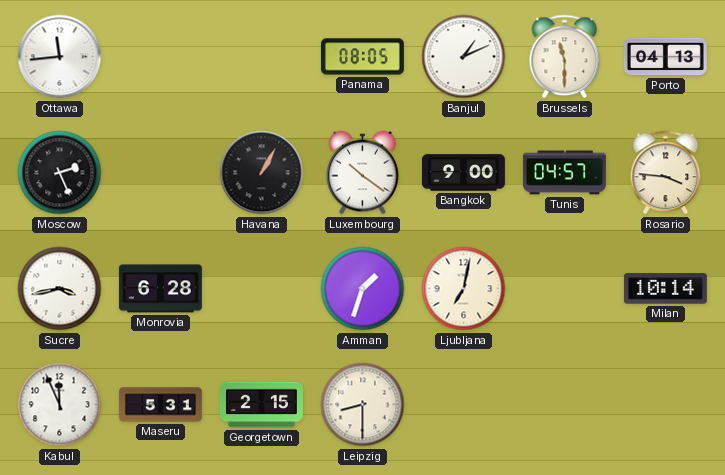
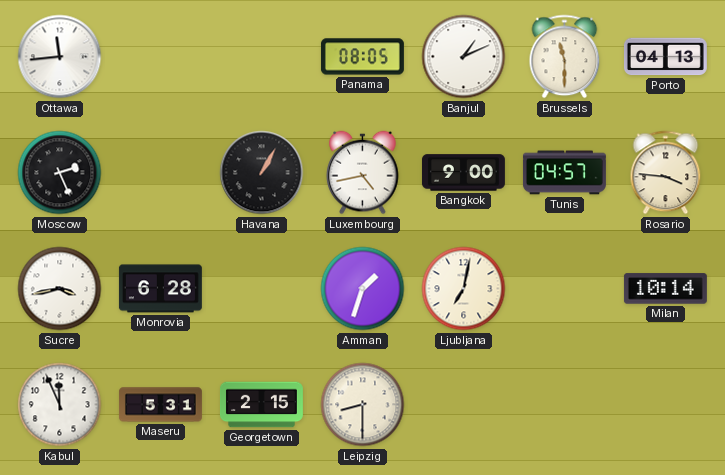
Luxembourg: 10:21 -> 4:43 (363, 173)
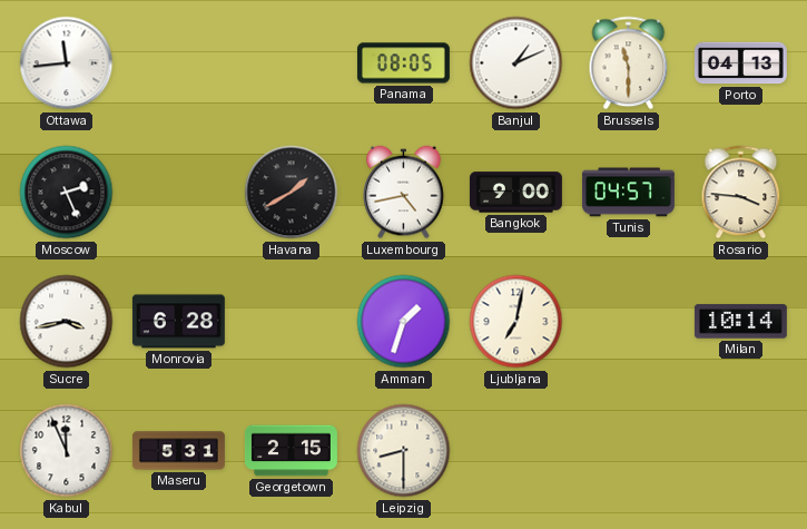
Havana: 1:05 -> 1:40 (292, 193)
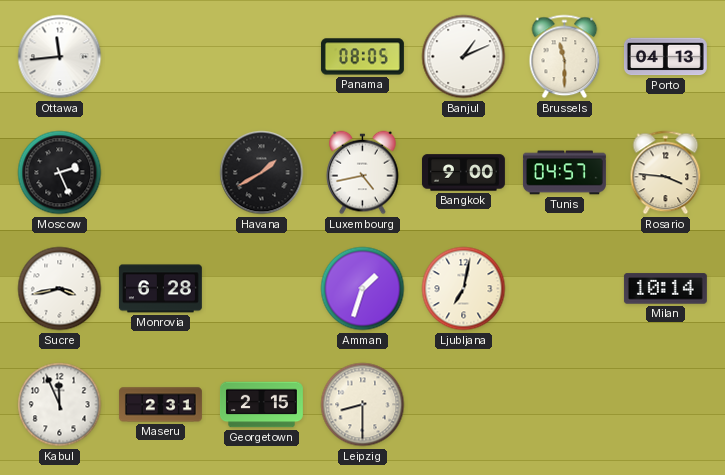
Maseru: 5:31 -> 2:31 (160, 405)
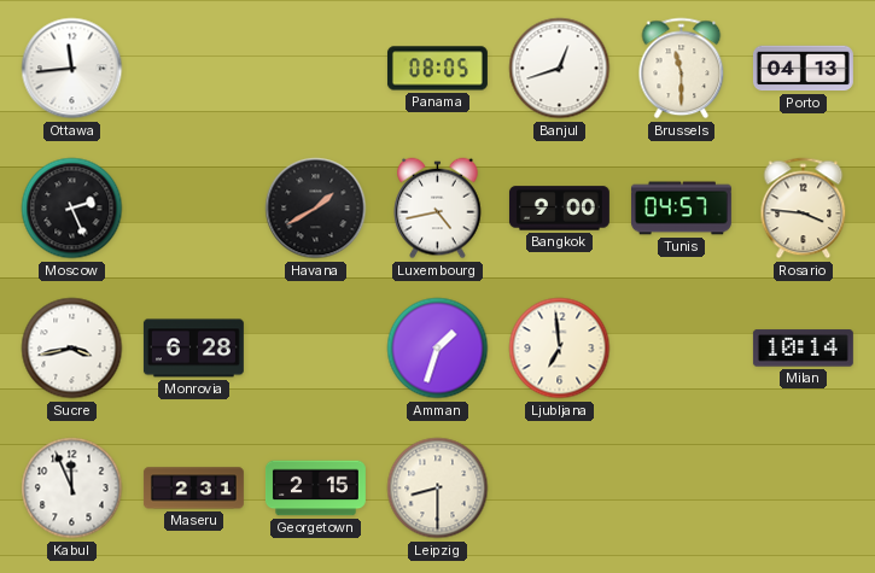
Banjul: 1:11 -> 12:42 (560, 69)
Ljubljana: 7:02 -> 6:59 (560, 349)
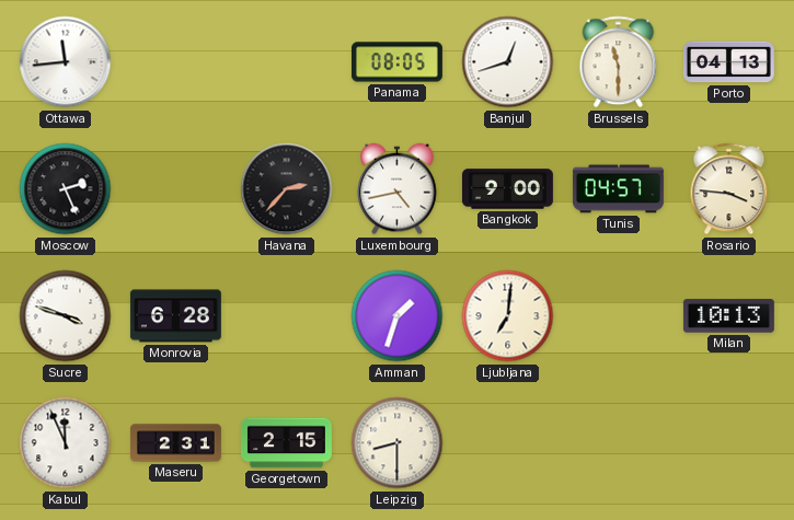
Havana: 1:40 -> 2:37 (287, 189)
Sucre: 3:43 -> 3:48 (66, 316)
Ljubljana: 6:59 -> 7:01 (508, 316)
Milan: 10:14 -> 10:13 (728, 316)
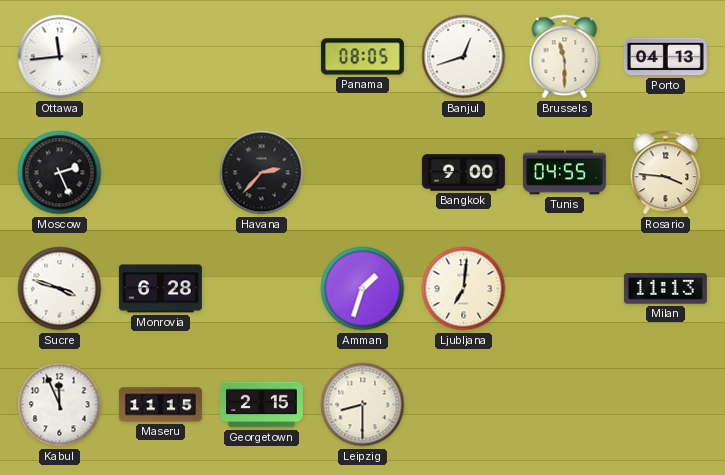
Luxembourg: 4:43 -> none (398, 189)
Tunis: 04:57 -> 04:55 (564, 173)
Milan: 10:13 -> 11:13 (665, 289)
Maseru: 2:31 -> 11:15 (160, 405)
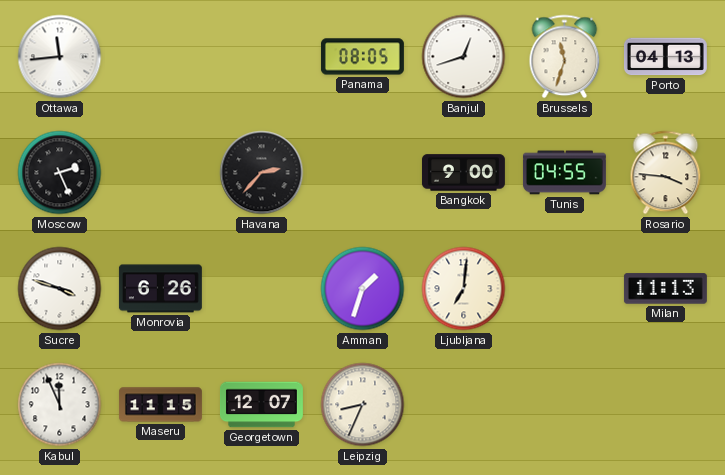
Brussels: 11:30 -> 11:33 (565, 57)
Monrovia: 6:28 -> 6:26 (160, 289)
Georgetown: 2:15 -> 12:07 (261, 405)
Leipzig: 8:30 -> 8:34 (363, 405)
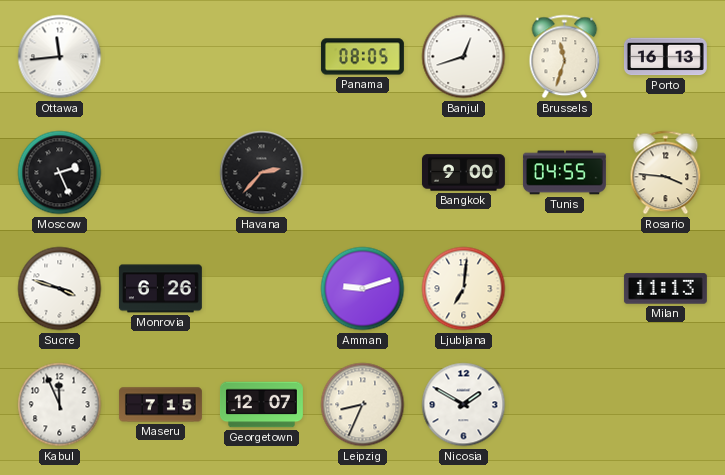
Porto: 04:13 -> 16:13 (665, 57)
Amman: 1:33 -> 9:12 (363, 289)
Maseru: 11:15 -> 7:15 (160, 405)
Nicosia: none -> 1:50 (464, 405)
